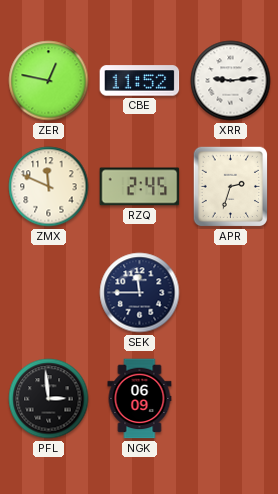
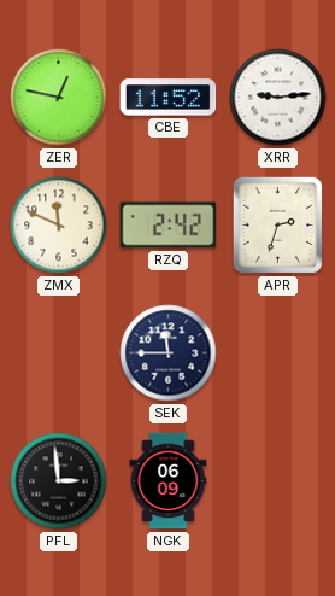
RZQ: 2:45 -> 2:42 (169, 226)
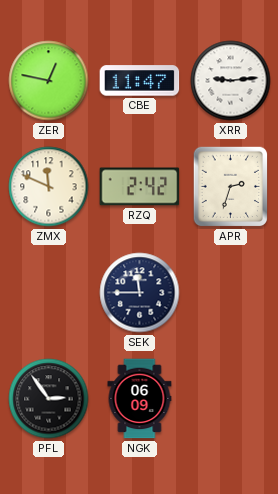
CBE: 11:52 -> 11:47 (140, 81)
PFL: 2:59 -> 2:54 (49, 399)
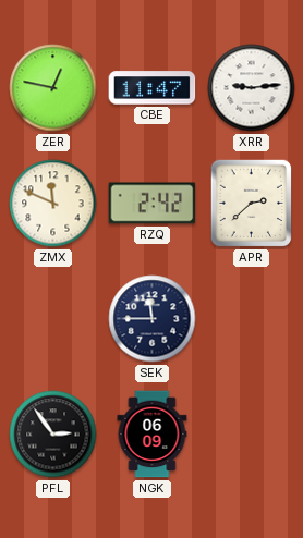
APR: 2:33 -> 2:38 (252, 204)
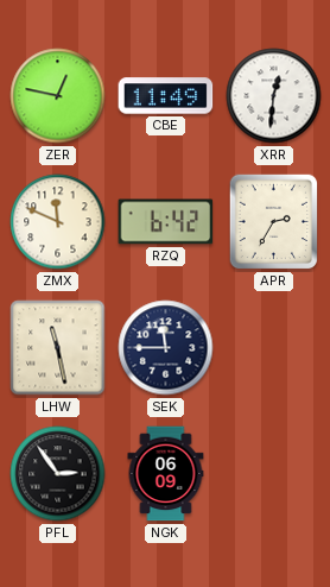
CBE: 11:47 -> 11:49 (166, 96)
XRR: 9:14 -> 12:31 (274, 96)
RZQ: 2:42 -> 6:42 (166, 222)
APR: 2:38 -> 2:35 (274, 222)
LHW: none -> 11:28 (58, 348)
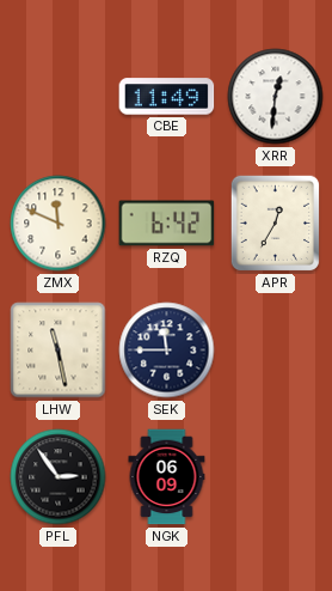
ZER: 12:47 -> none (58, 96)
APR: 2:35 -> 12:35 (276, 224)
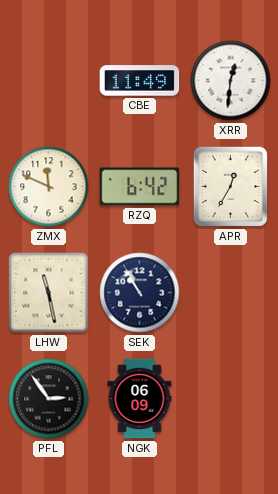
SEK: 11:45 -> 10:55 (140, 293)
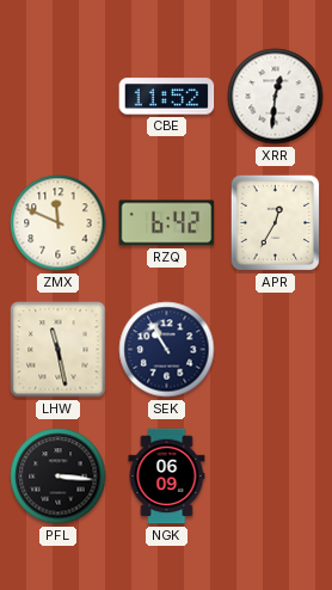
CBE: 11:49 -> 11:52 (167, 97)
PFL: 2:54 -> 3:16 (59, 477)
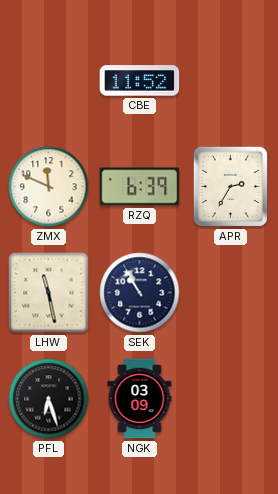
XRR: 12:31 -> none (276, 97)
RZQ: 6:42 -> 6:39 (140, 187)
APR: 12:35 -> 2:35 (231, 187)
PFL: 3:16 -> 6:27 (49, 399)
NGK: 06:09 -> 03:09 (140, 399)
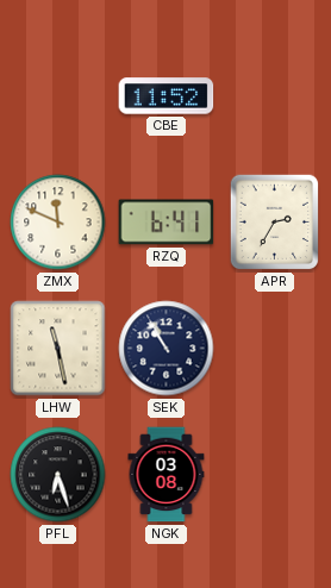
RZQ: 6:39 -> 6:41 (167, 223)
NGK: 03:09 -> 03:08 (167, 475)
